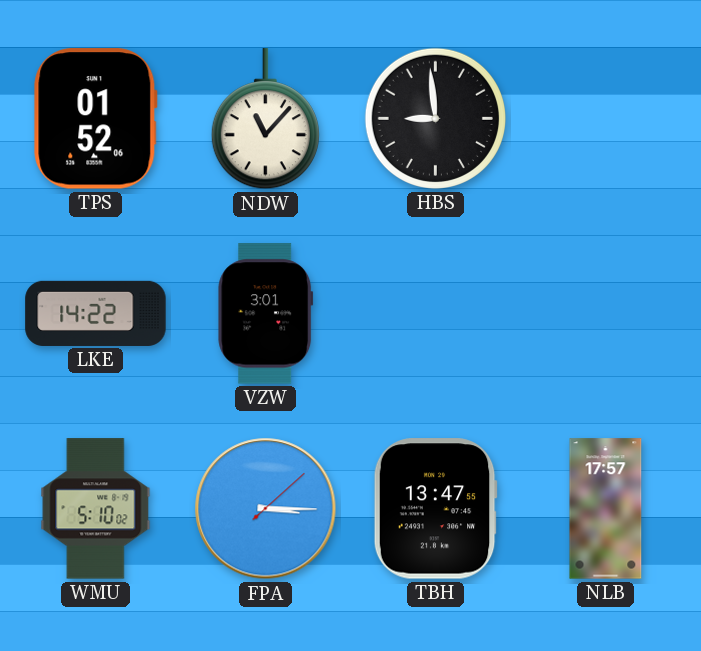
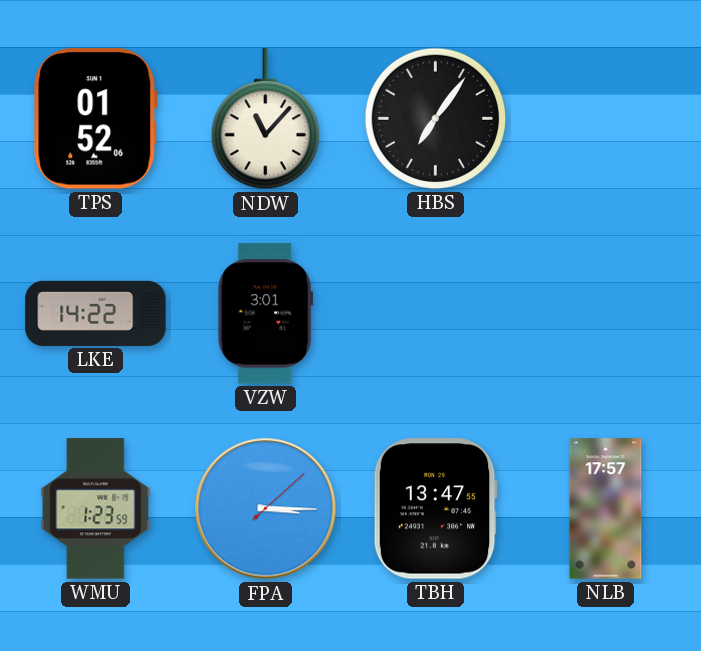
HBS: 8:59 -> 7:06 (435, 118)
WMU: 5:10 -> 1:23 (96, 509)
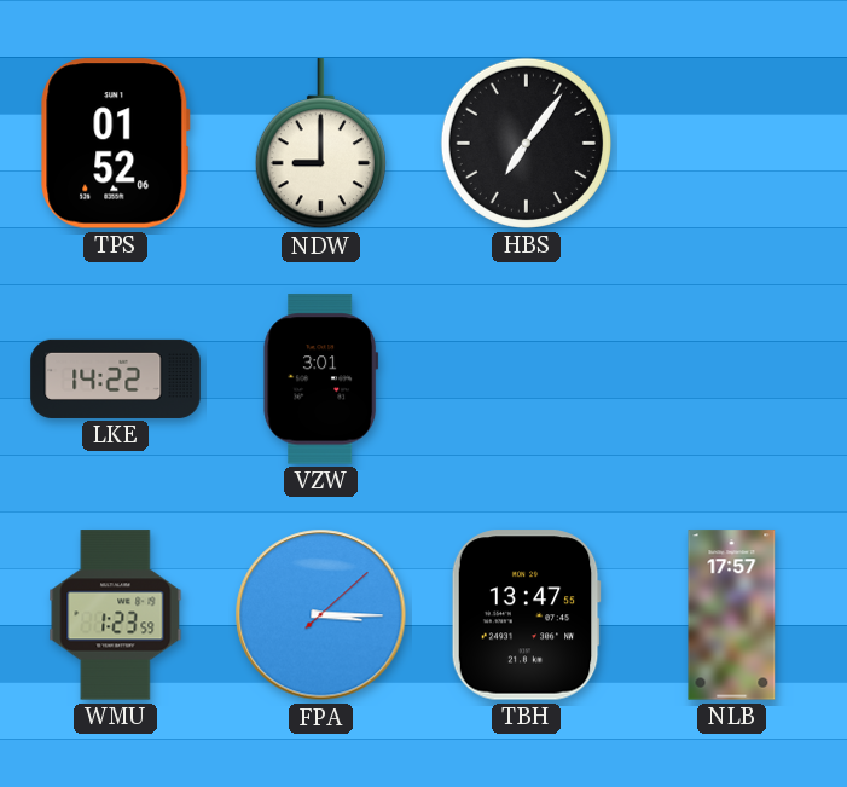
NDW: 11:07 -> 9:00 (320, 144)
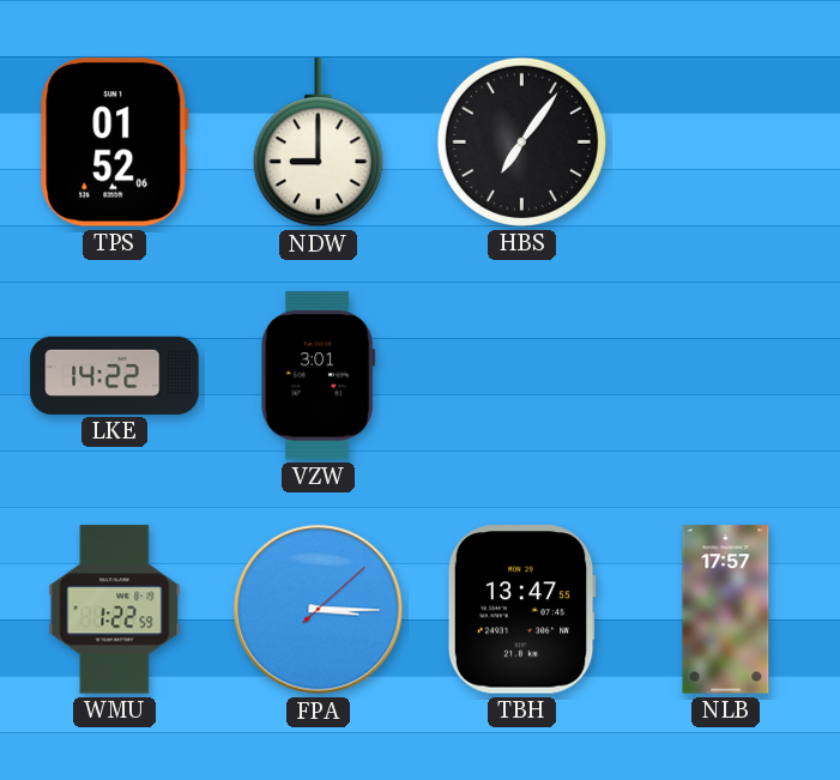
WMU: 1:23 -> 1:22 (115, 610)
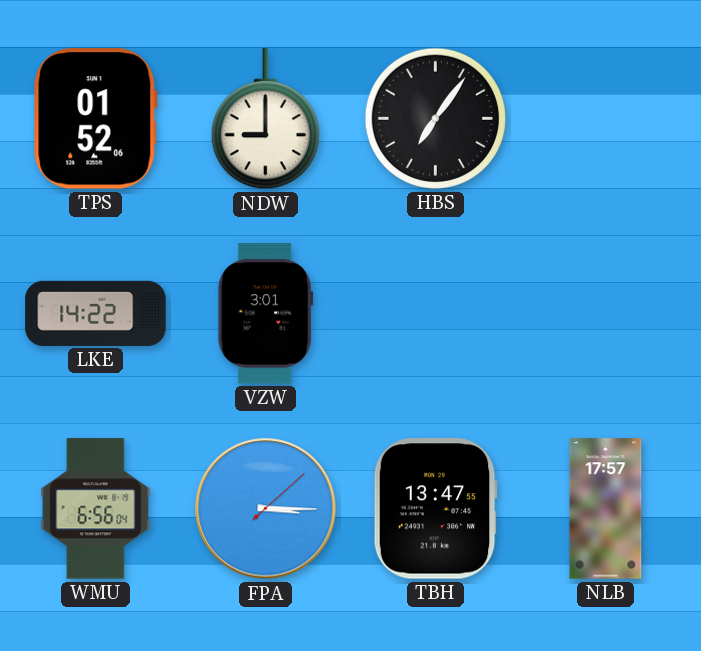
WMU: 1:22 -> 6:56 (96, 509)
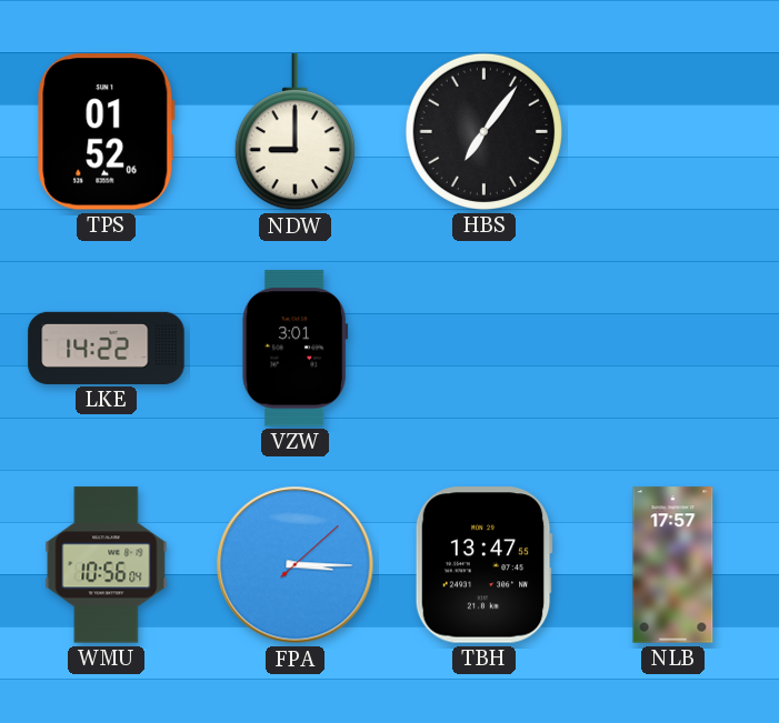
WMU: 6:56 -> 10:56 (107, 565)
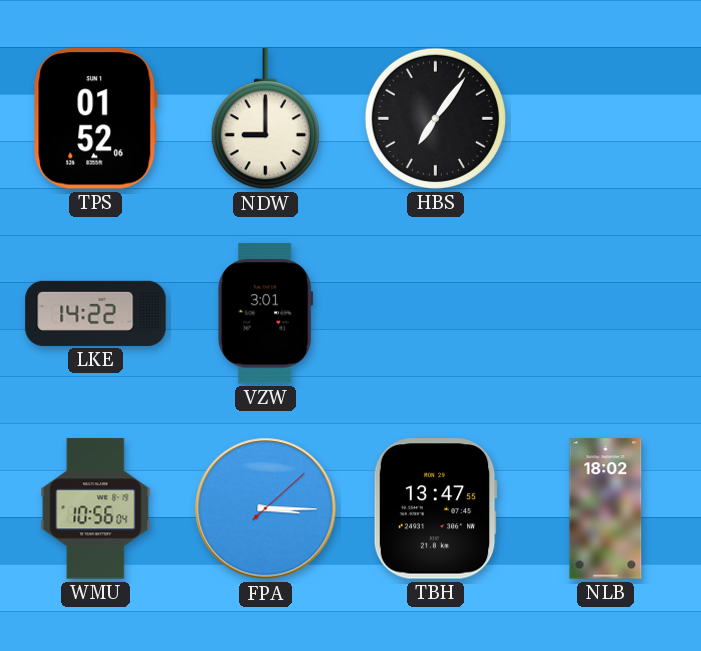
NLB: 17:57 -> 18:02 (606, 509)
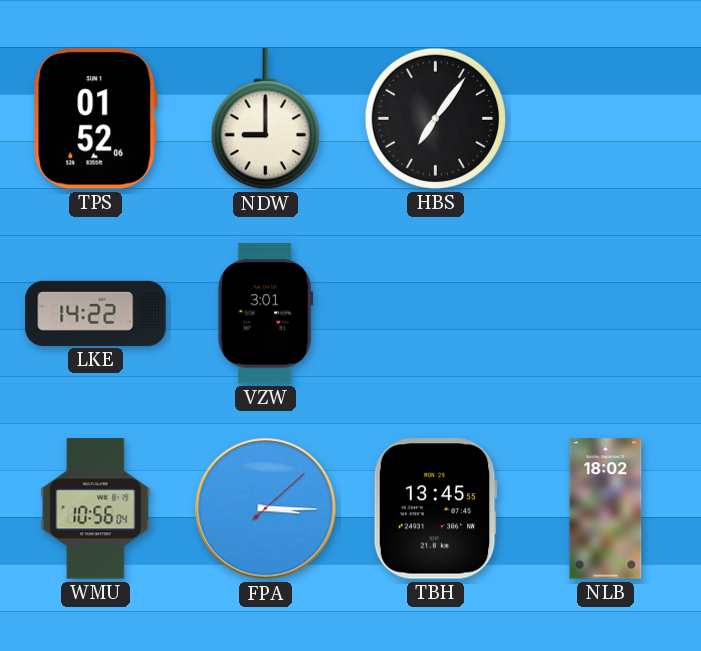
TBH: 13:47 -> 13:45 (435, 509)
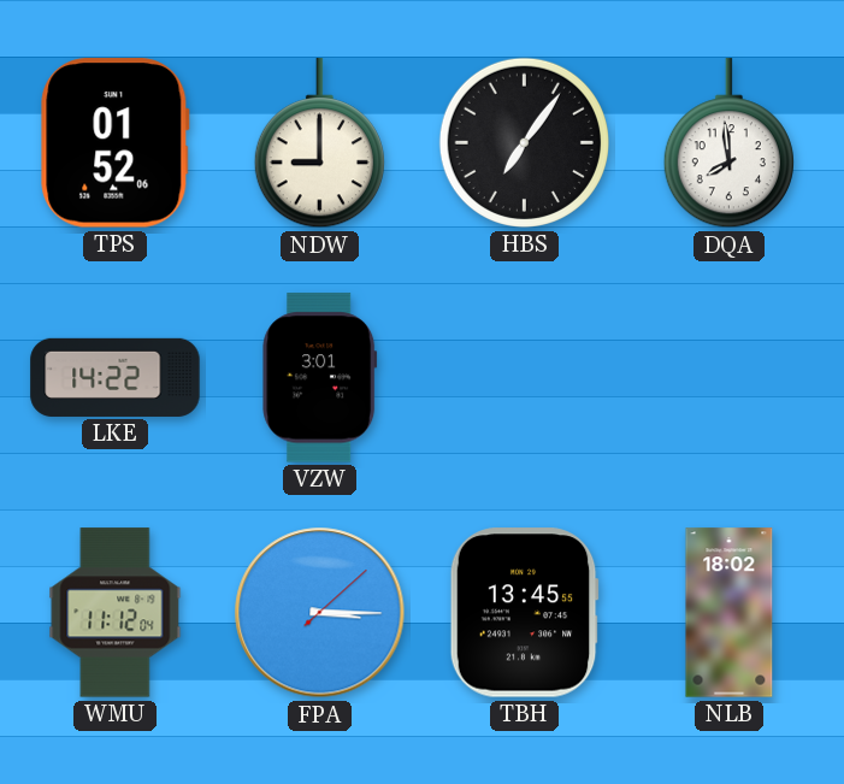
DQA: none -> 7:59 (728, 143)
WMU: 10:56 -> 11:12 (116, 613)
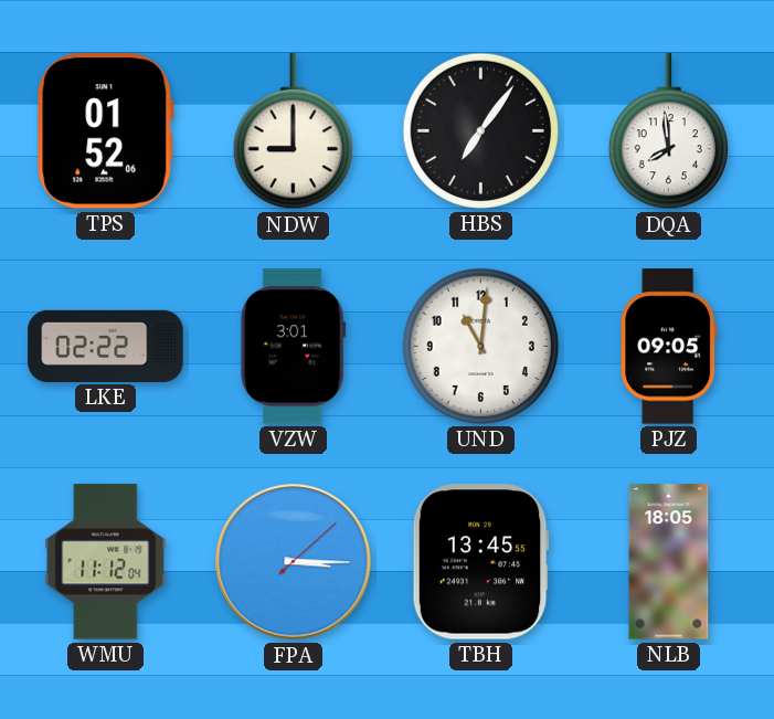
LKE: 14:22 -> 02:22 (106, 346)
UND: none -> 11:01 (480, 346)
PJZ: none -> 09:05 (669, 347)
NLB: 18:02 -> 18:05 (669, 562)
